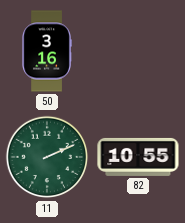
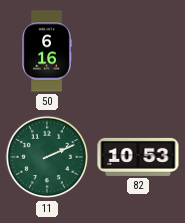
50: 3:16 -> 6:16 (47, 51)
82: 10:55 -> 10:53 (138, 157)
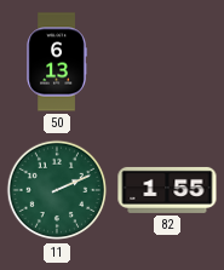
50: 6:16 -> 6:13 (57, 62)
82: 10:53 -> 1:55 (167, 190)
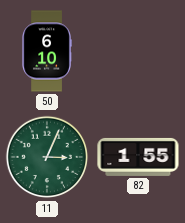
50: 6:13 -> 6:10 (47, 51)
11: 2:11 -> 3:04 (47, 157)
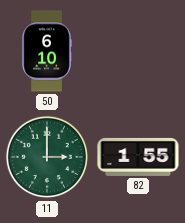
11: 3:04 -> 3:00 (47, 157)
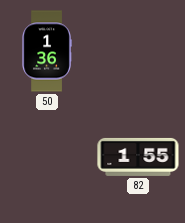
50: 6:10 -> 1:36 (47, 51)
11: 3:00 -> none (47, 157)
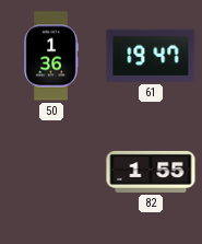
61: none -> 19:47 (151, 56)
